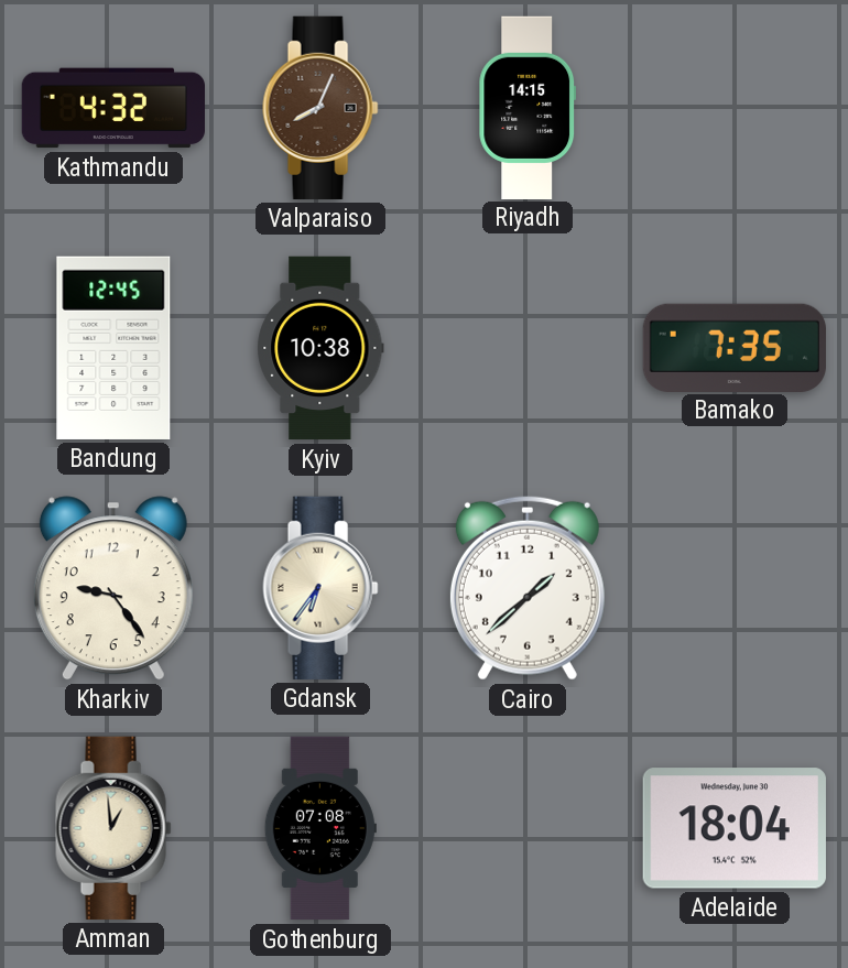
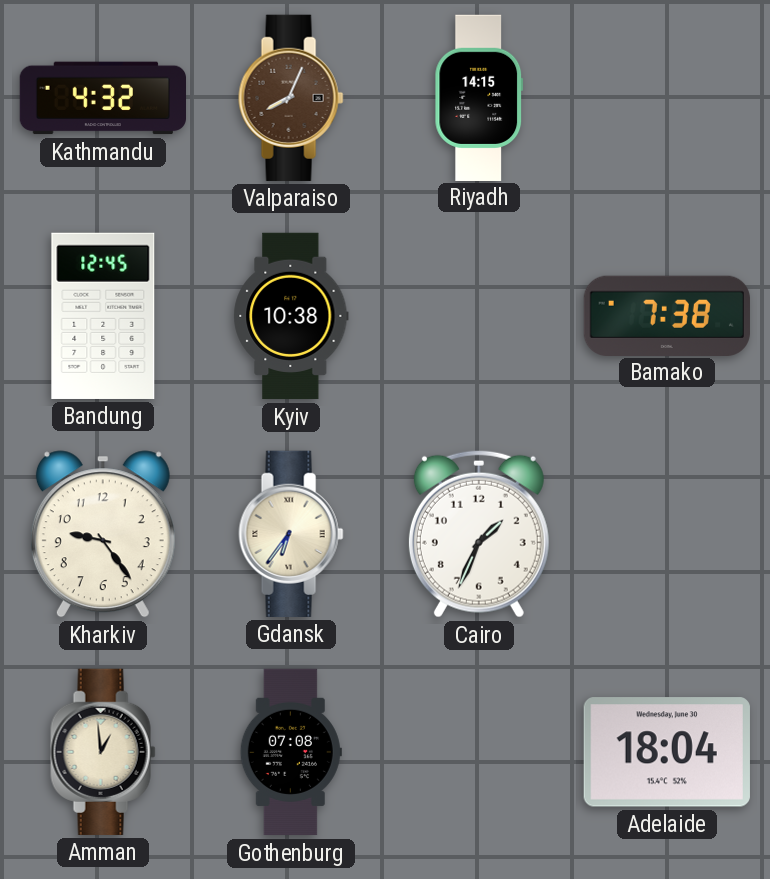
Bamako: 7:35 -> 7:38 (667, 315)
Cairo: 1:38 -> 1:34 (479, 534)
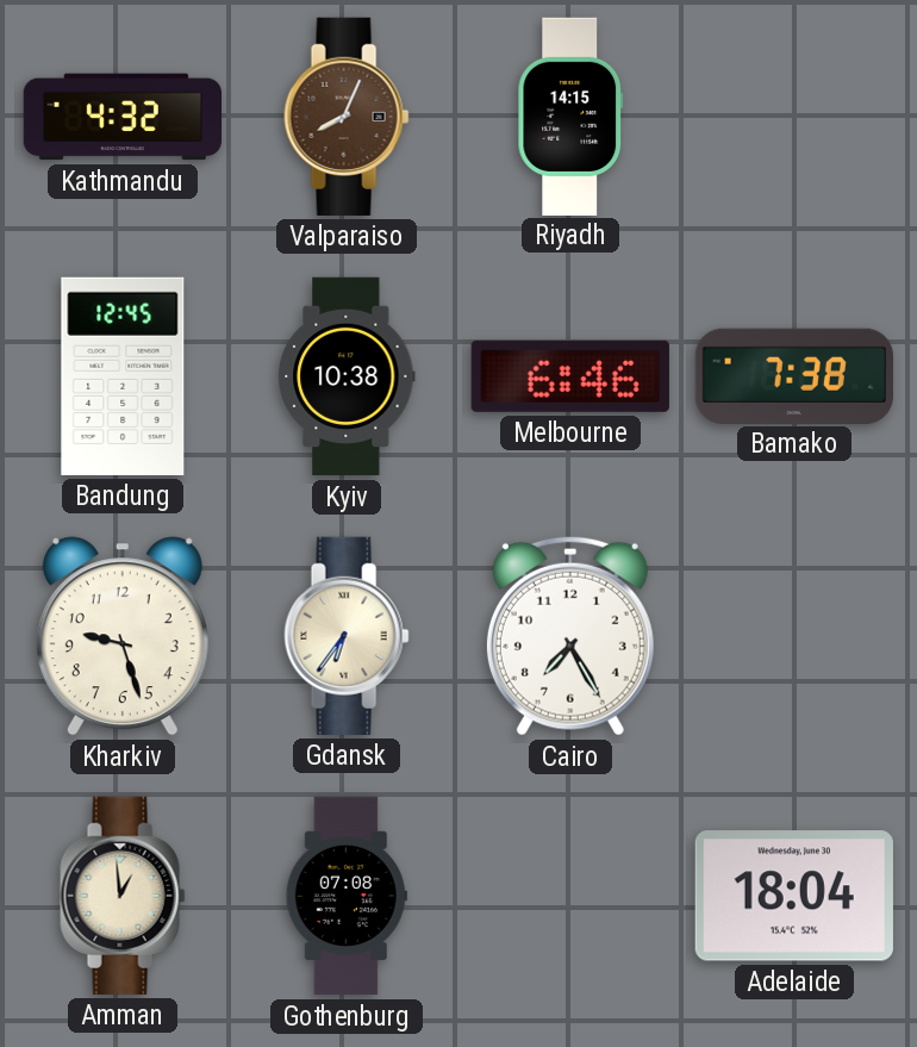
Melbourne: none -> 6:46 (570, 376)
Kharkiv: 9:24 -> 9:27 (123, 636)
Cairo: 1:34 -> 7:25 (570, 636)
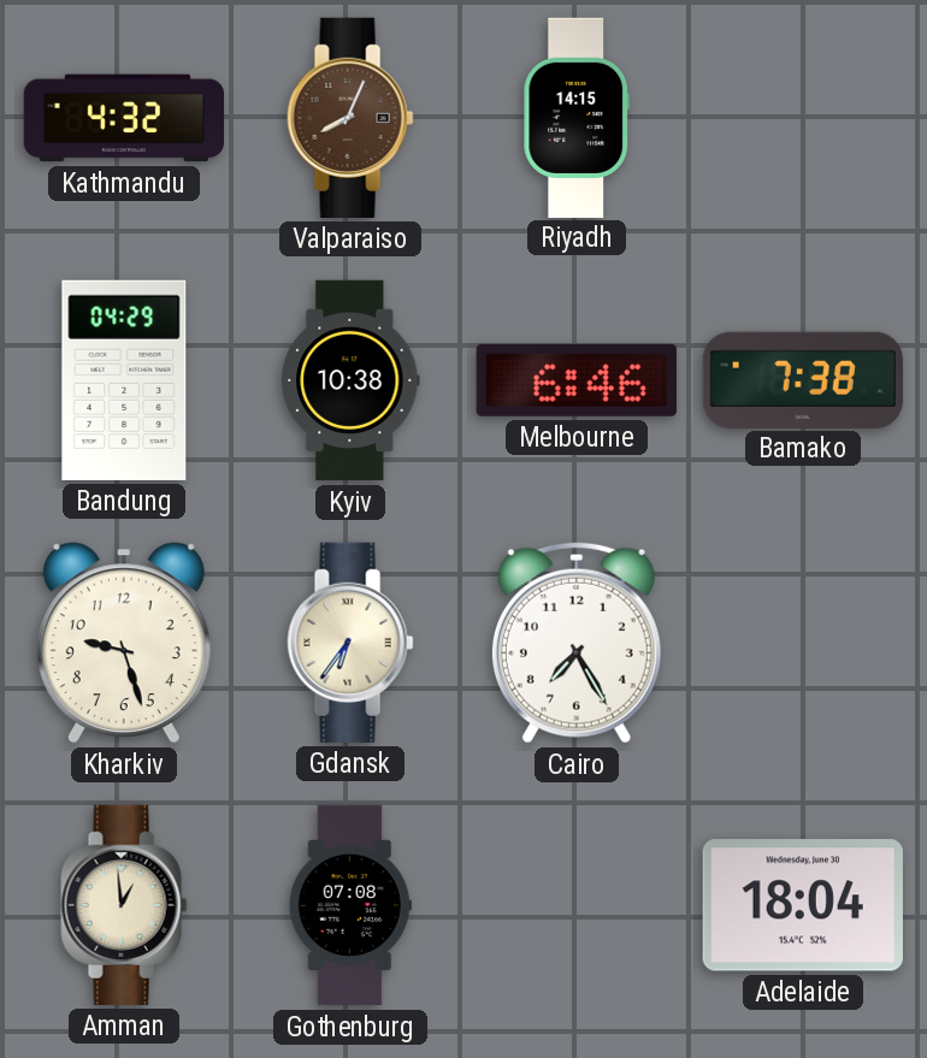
Bandung: 12:45 -> 04:29 (124, 380)
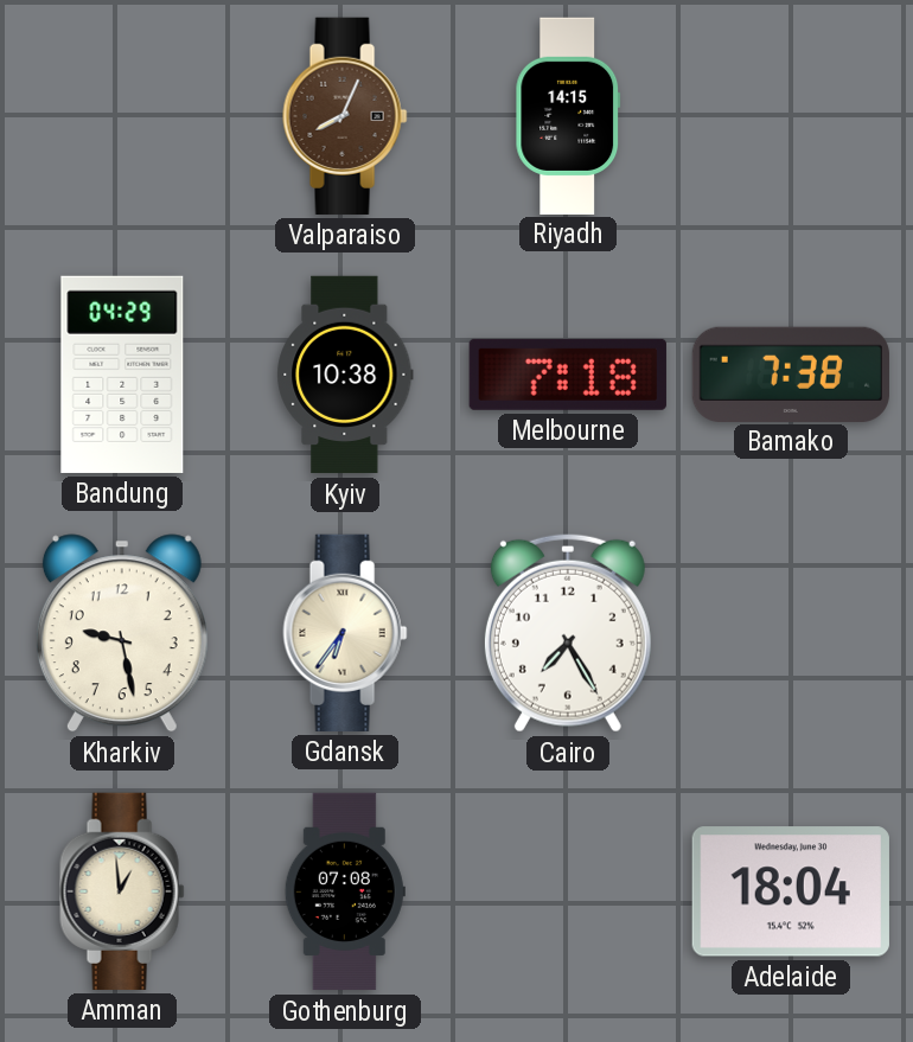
Kathmandu: 4:32 -> none (123, 118)
Melbourne: 6:46 -> 7:18 (568, 375)
Kharkiv: 9:27 -> 9:28 (122, 633)
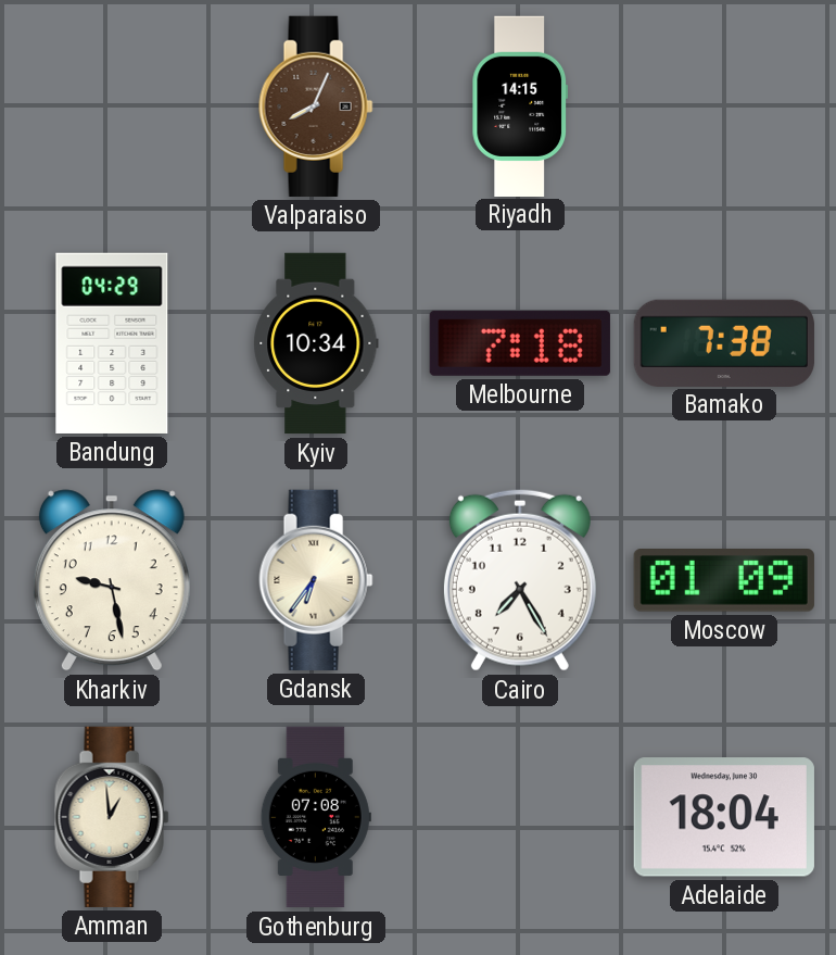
Kyiv: 10:38 -> 10:34 (316, 343)
Moscow: none -> 01:09 (724, 581)
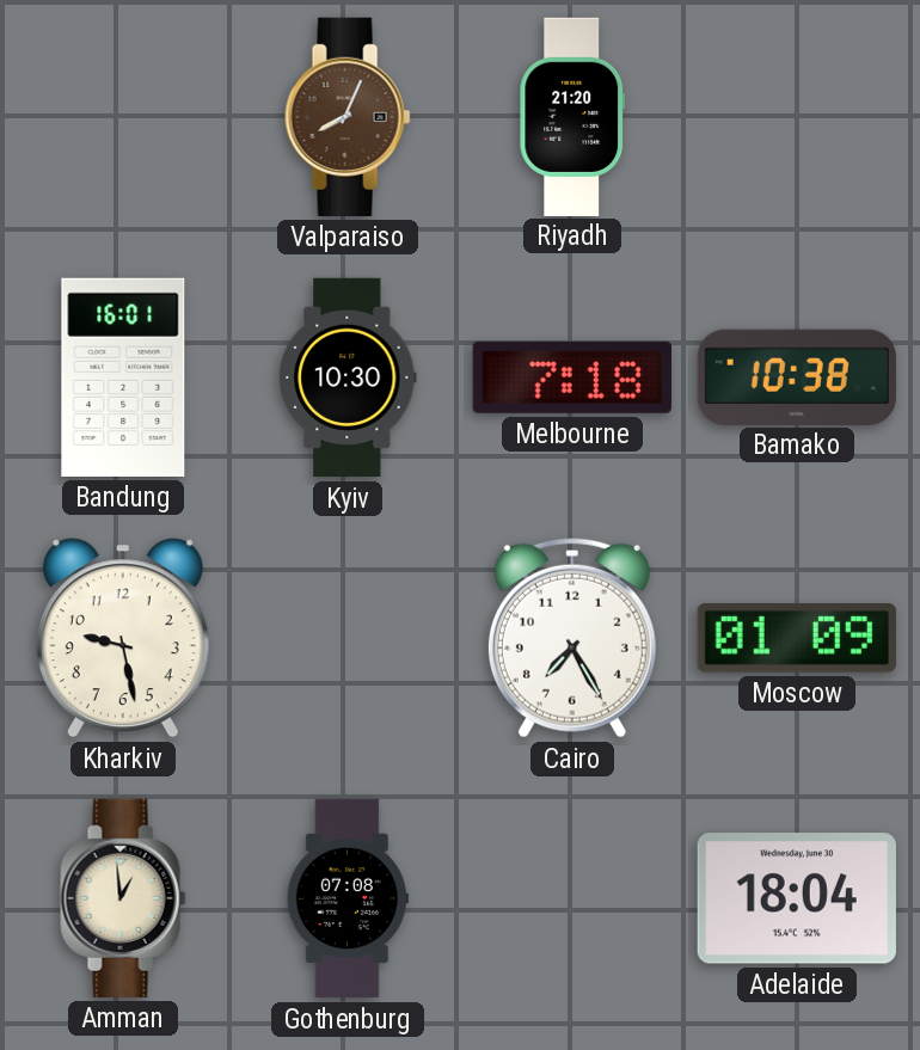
Riyadh: 14:15 -> 21:20 (572, 116)
Bandung: 04:29 -> 16:01 (123, 377)
Kyiv: 10:34 -> 10:30 (348, 377)
Bamako: 7:38 -> 10:38 (797, 376)
Gdansk: 6:36 -> none (316, 580)
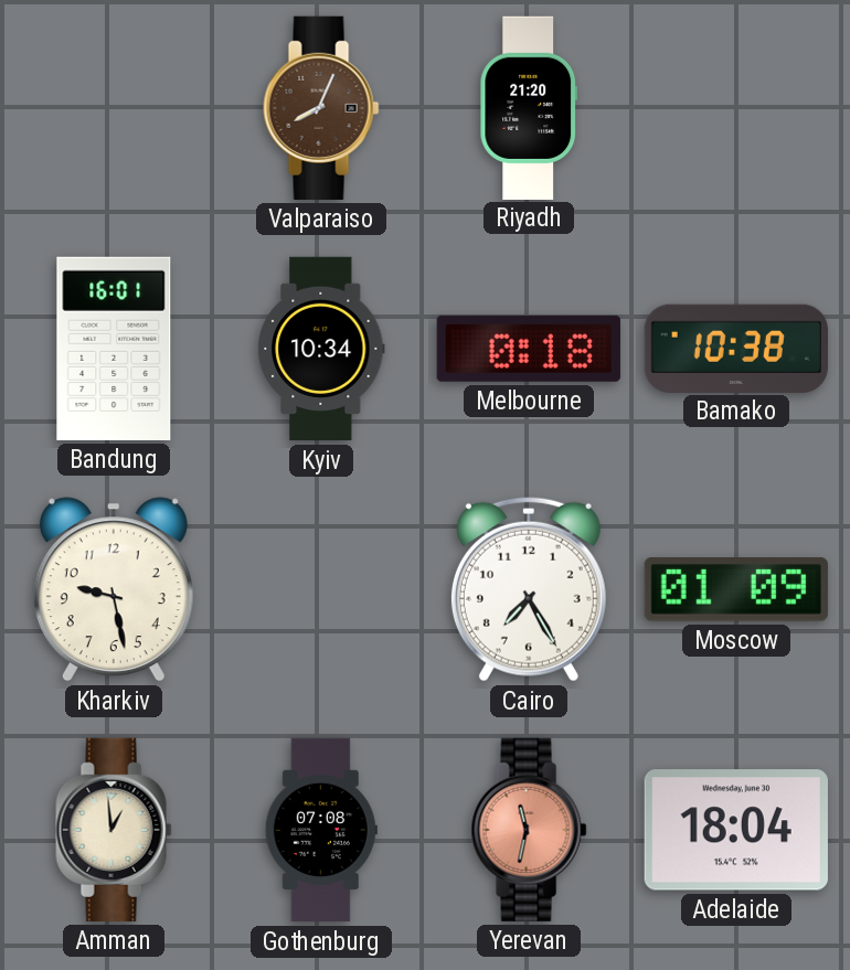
Kyiv: 10:30 -> 10:34 (321, 349)
Melbourne: 7:18 -> 0:18 (529, 349)
Yerevan: none -> 11:32 (529, 830)
